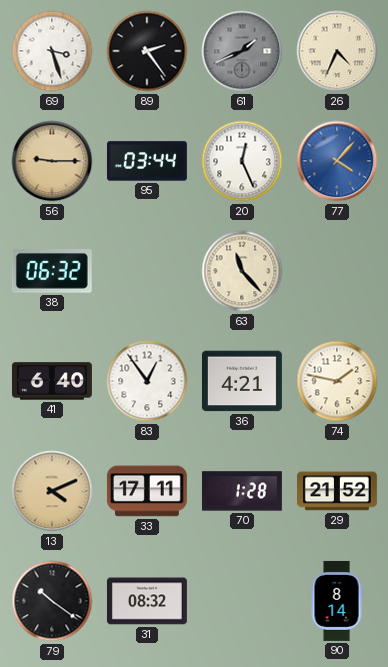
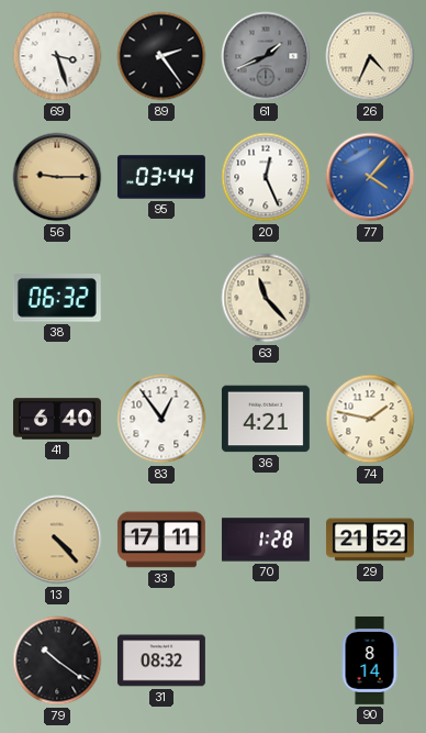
13: 4:11 -> 4:23 (57, 540)
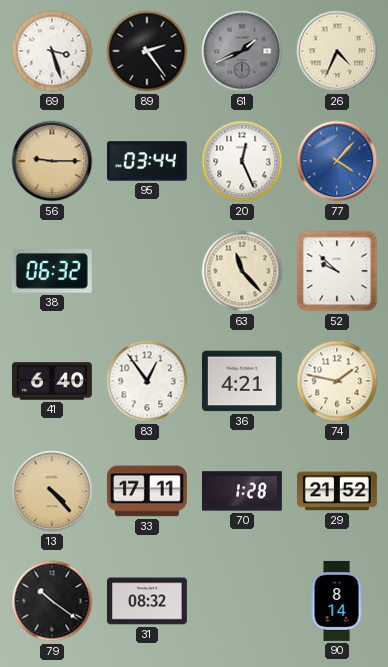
52: none -> 9:52 (337, 271)
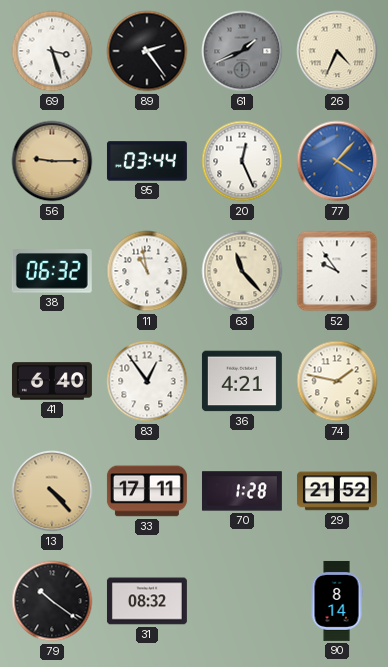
11: none -> 10:58 (147, 271)
52: 9:52 -> 9:54 (337, 271)
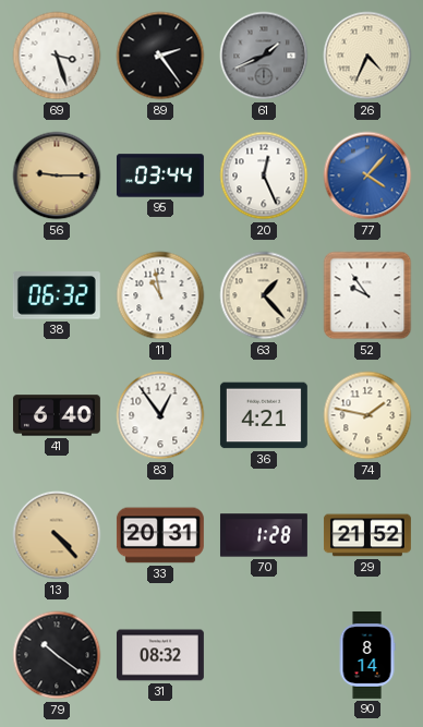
63: 11:23 -> 1:23 (264, 295)
33: 17:11 -> 20:31 (160, 535)
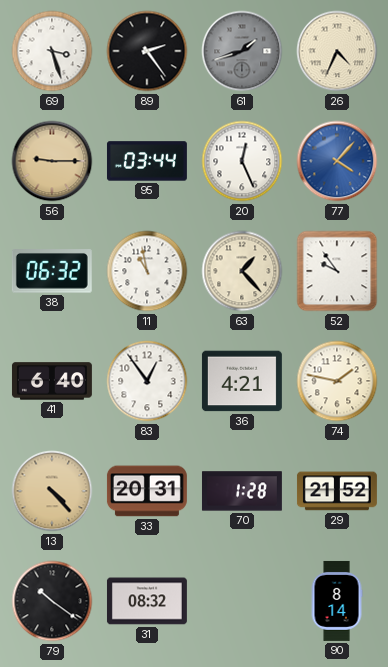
61: 1:41 -> 1:42 (242, 51)
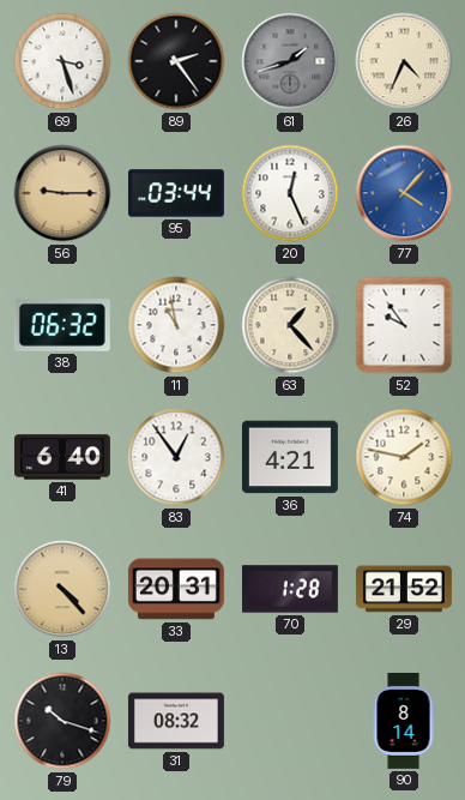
79: 10:21 -> 10:18 (62, 721)
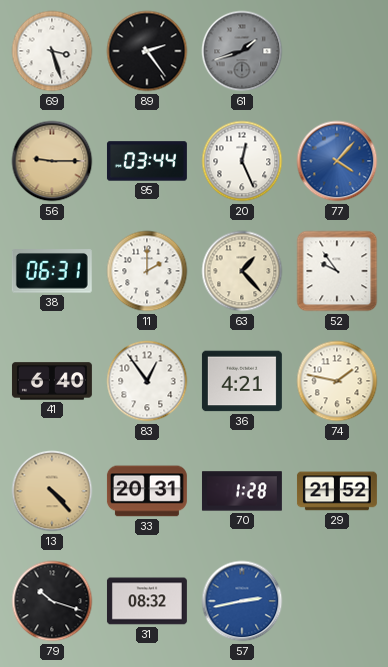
26: 4:34 -> none (404, 61)
38: 06:32 -> 06:31 (52, 272)
11: 10:58 -> 2:00 (147, 271)
57: none -> 2:43 (242, 601)
90: 8:14 -> none (404, 721)
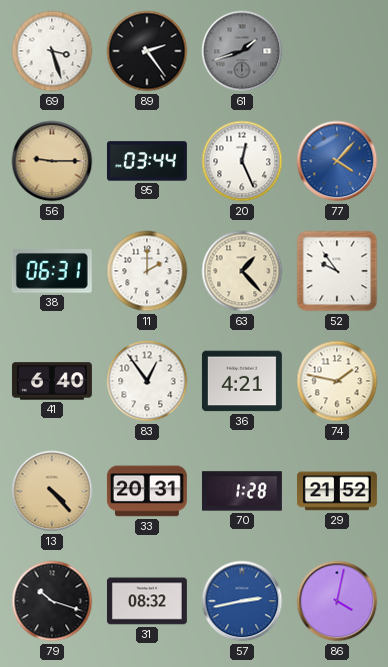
86: none -> 4:02 (337, 601)
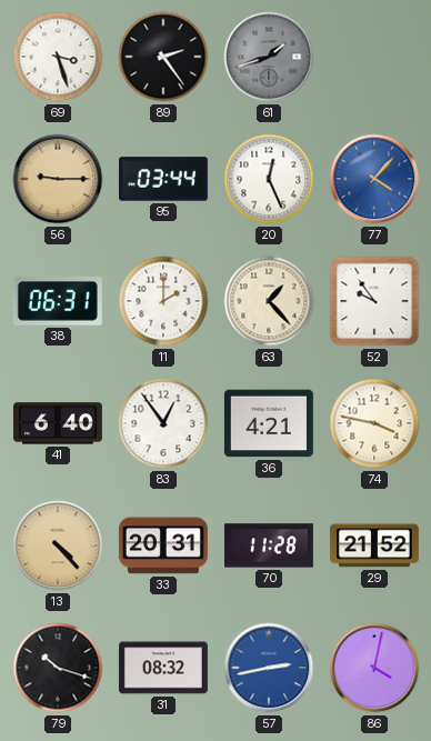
74: 1:47 -> 3:47 (374, 423)
70: 1:28 -> 11:28 (269, 545)
